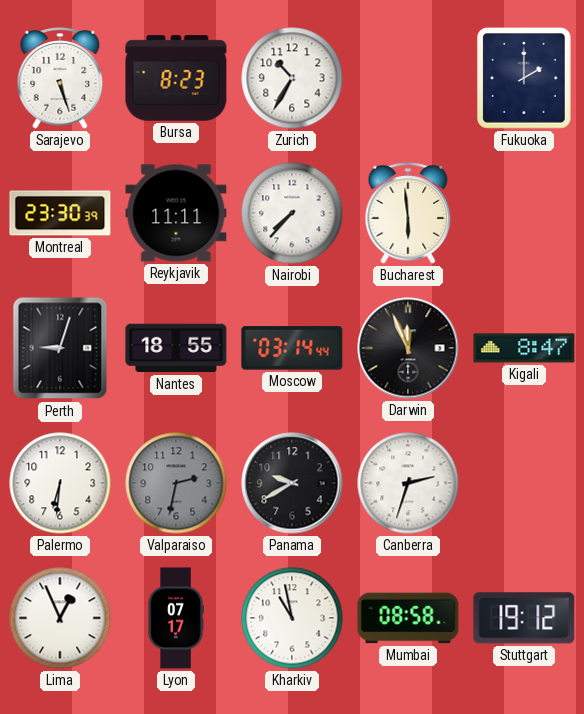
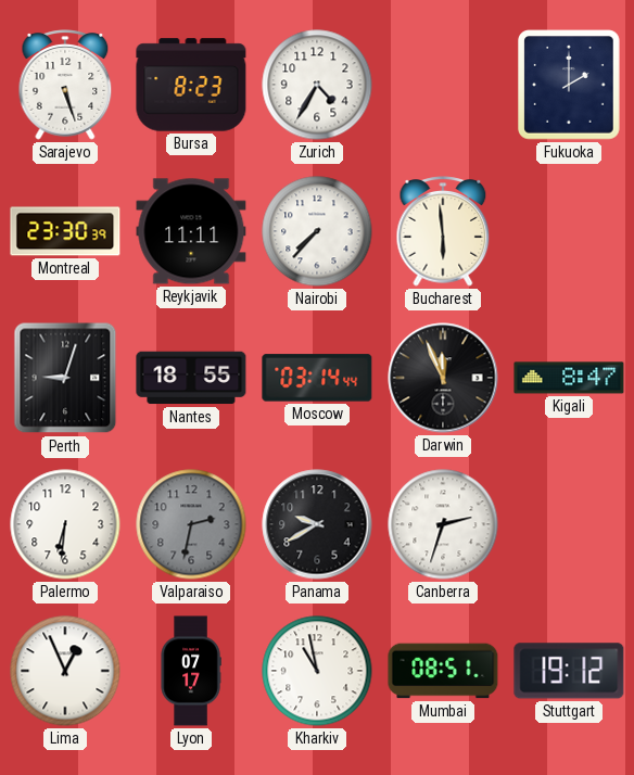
Zurich: 10:35 -> 4:35 (317, 85)
Mumbai: 08:58 -> 08:51 (443, 671)
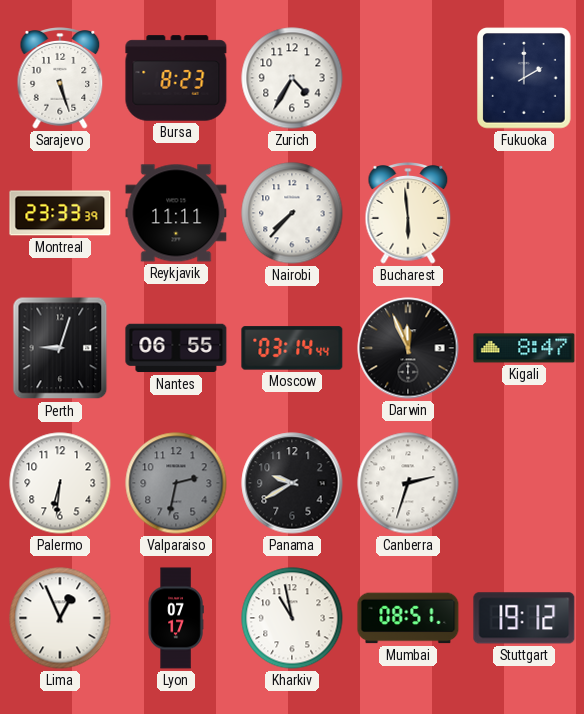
Montreal: 23:30 -> 23:33 (60, 213)
Nantes: 18:55 -> 06:55 (176, 348)
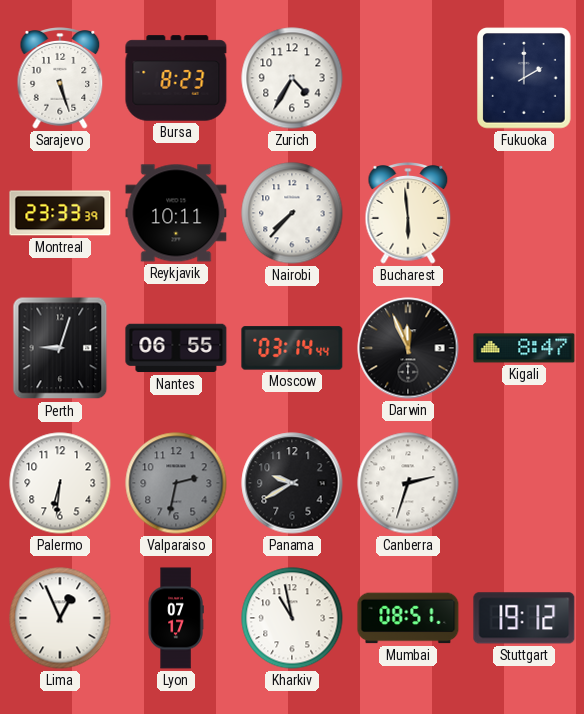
Reykjavik: 11:11 -> 10:11 (176, 213)
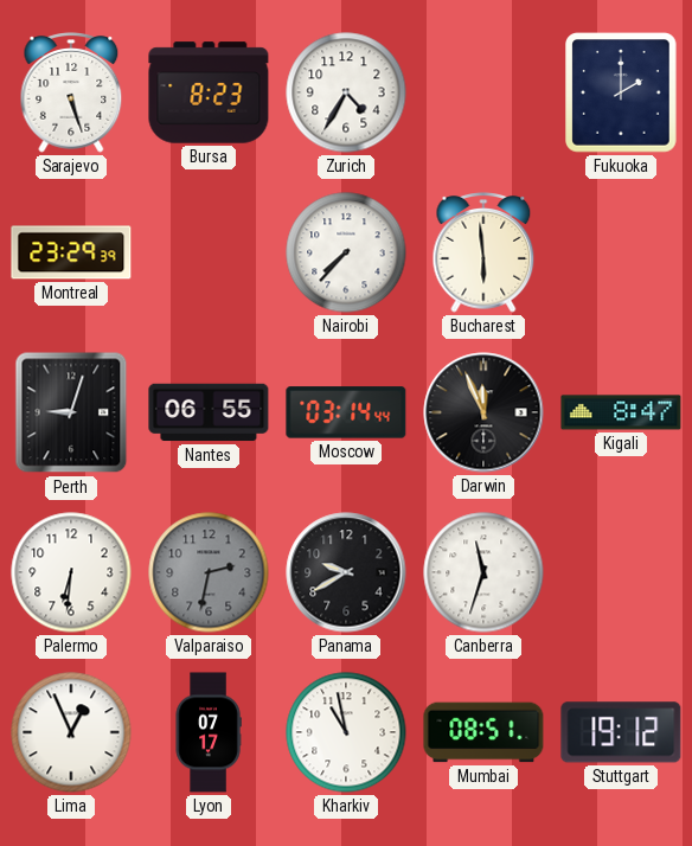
Montreal: 23:33 -> 23:29 (71, 252)
Reykjavik: 10:11 -> none (176, 213)
Canberra: 2:33 -> 11:33 (483, 572)
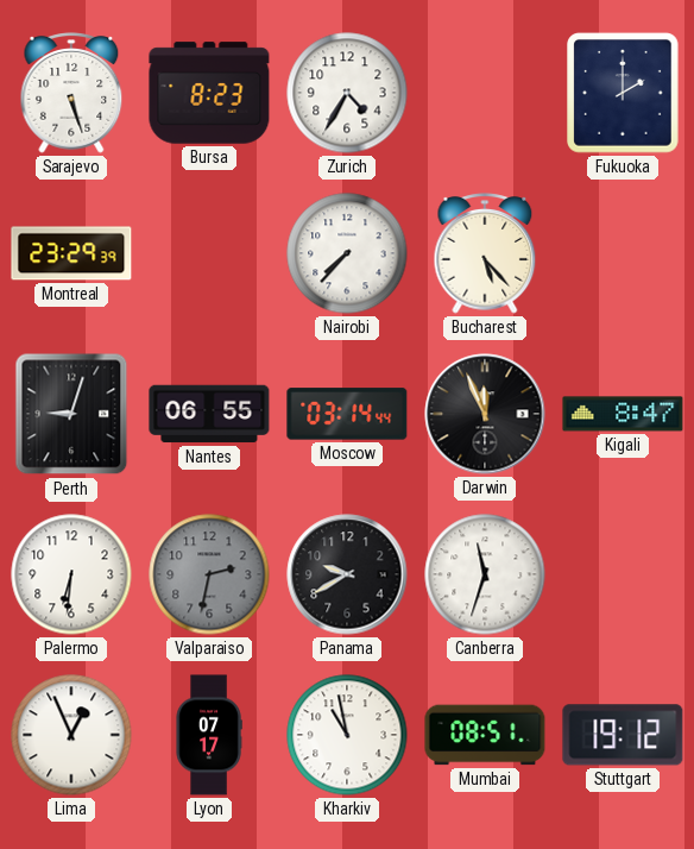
Bucharest: 5:59 -> 5:23 (485, 253)
